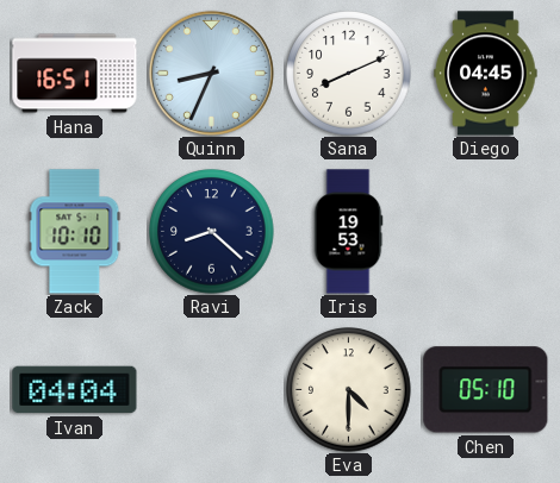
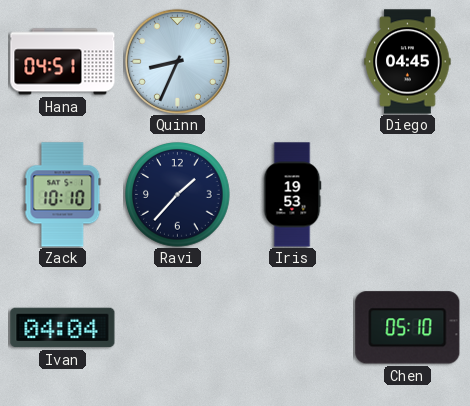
Hana: 16:51 -> 04:51 (63, 62)
Sana: 8:11 -> none (349, 74)
Ravi: 8:22 -> 1:37 (178, 195)
Eva: 4:30 -> none (349, 390)
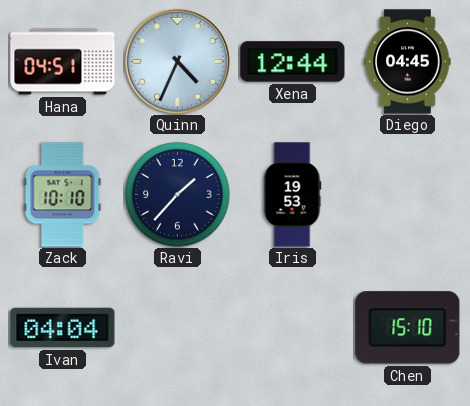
Quinn: 8:34 -> 4:34 (177, 61)
Xena: none -> 12:44 (293, 62)
Chen: 05:10 -> 15:10 (408, 328)
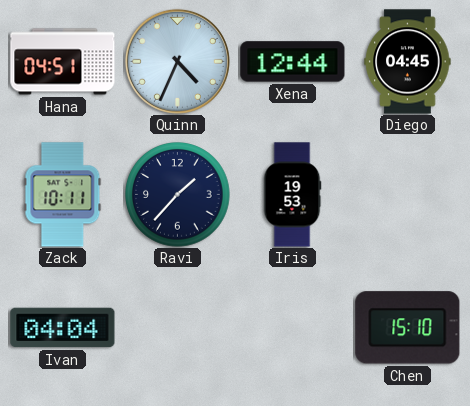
Zack: 10:10 -> 10:11 (63, 195)
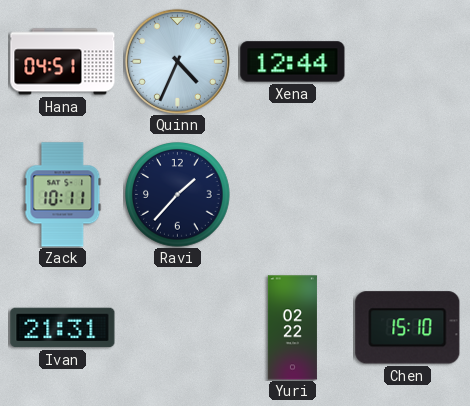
Diego: 04:45 -> none (408, 62)
Iris: 19:53 -> none (292, 195)
Ivan: 04:04 -> 21:31 (63, 328)
Yuri: none -> 02:22 (292, 328)
